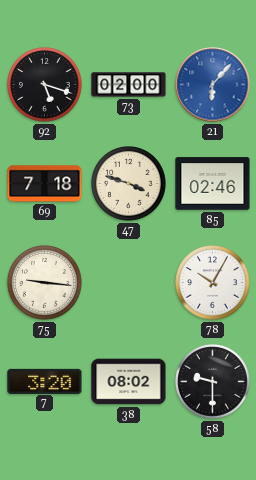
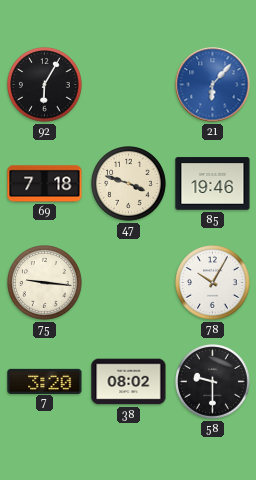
92: 5:18 -> 6:05 (45, 85)
73: 02:00 -> none (129, 85)
85: 02:46 -> 19:46 (213, 184)
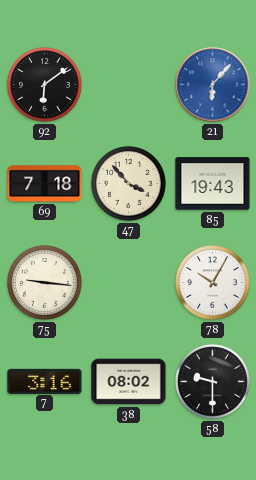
92: 6:05 -> 6:09 (45, 85)
47: 3:48 -> 3:53 (129, 184)
85: 19:46 -> 19:43 (213, 184)
7: 3:20 -> 3:16 (45, 381)
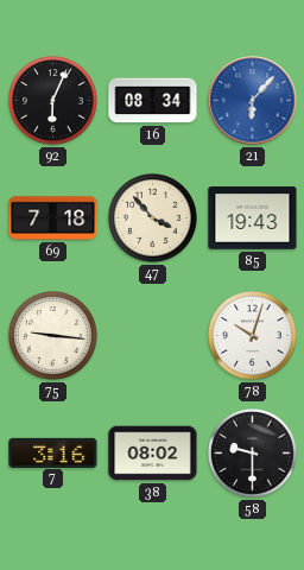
92: 6:09 -> 6:04 (53, 101)
16: none -> 08:34 (153, 101)
78: 10:05 -> 10:03 (253, 336)
